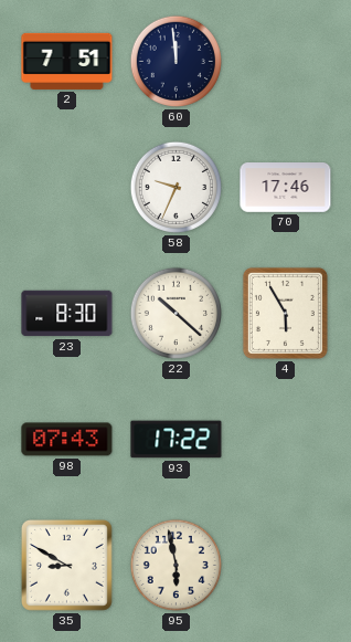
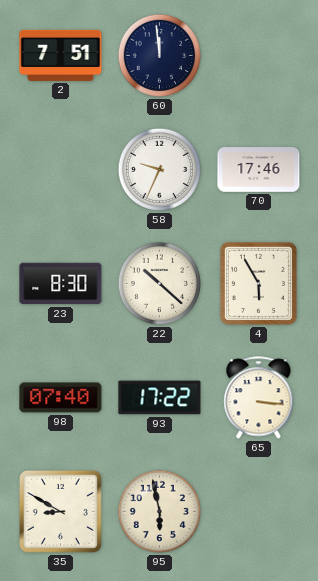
98: 07:43 -> 07:40 (61, 398)
65: none -> 3:16 (259, 398)
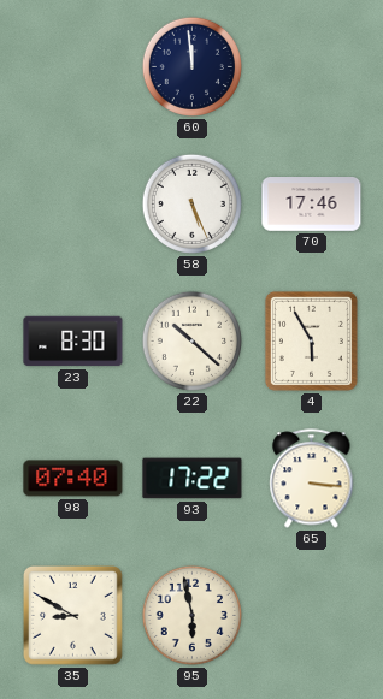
2: 7:51 -> none (61, 55)
58: 9:34 -> 5:26 (191, 203)
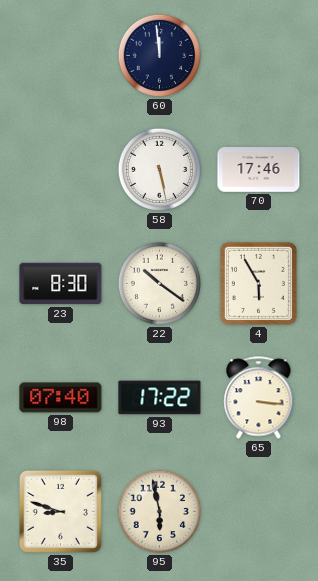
58: 5:26 -> 5:28 (159, 169)
22: 10:22 -> 10:21 (159, 283)
35: 8:50 -> 8:48 (60, 511)
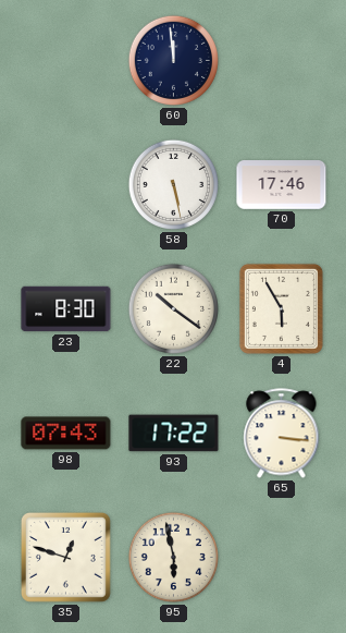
98: 07:40 -> 07:43 (66, 434)
35: 8:48 -> 12:48 (65, 557)
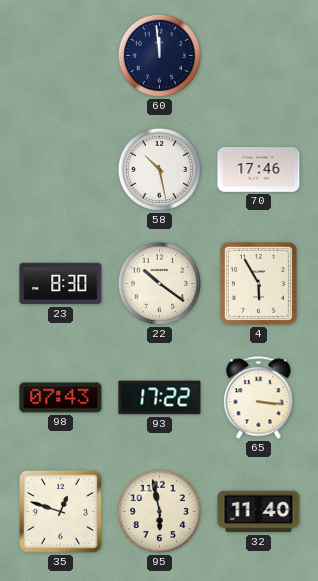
58: 5:28 -> 10:28 (159, 169)
32: none -> 11:40 (259, 512)
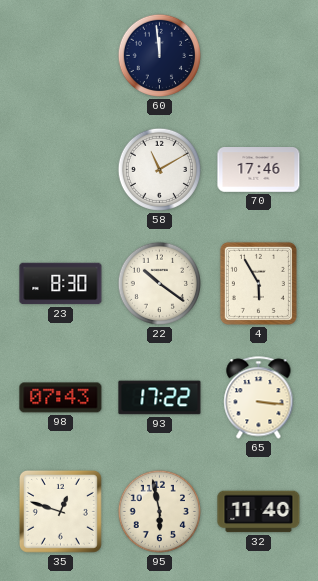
58: 10:28 -> 11:10 (159, 169)
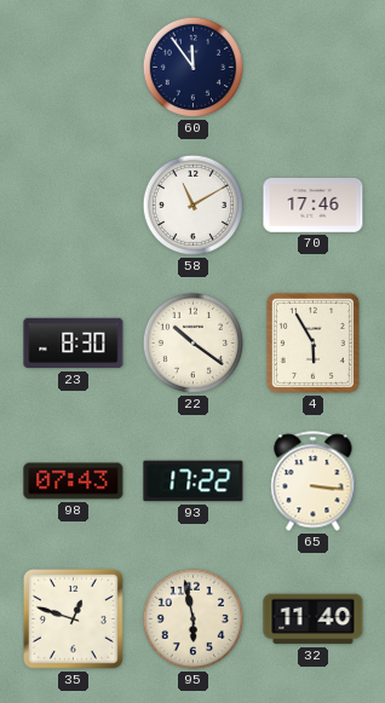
60: 11:59 -> 11:54 (192, 67)
